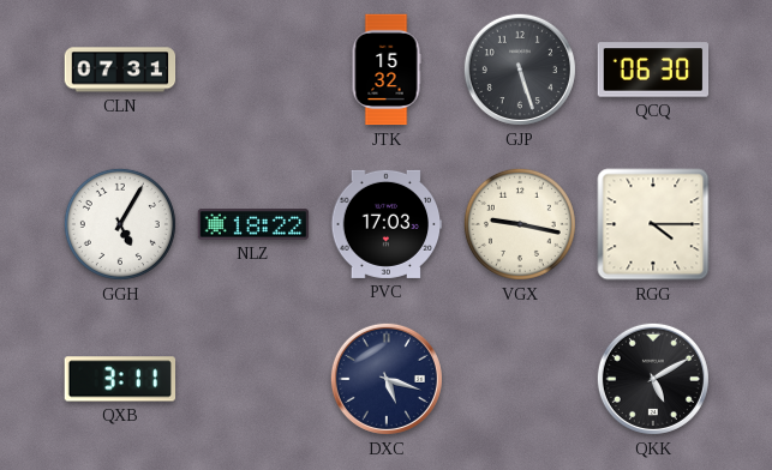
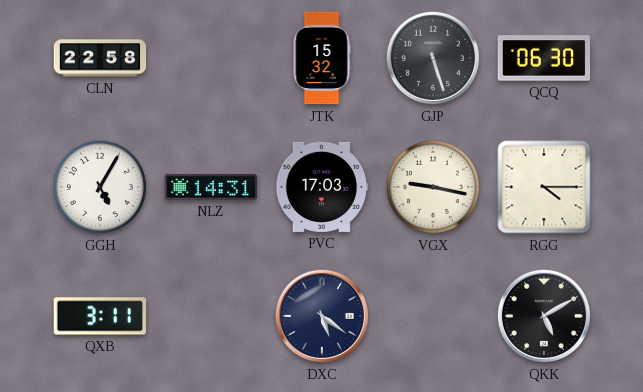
CLN: 07:31 -> 22:58 (100, 58)
NLZ: 18:22 -> 14:31 (211, 187)
DXC: 5:18 -> 5:21 (322, 316)
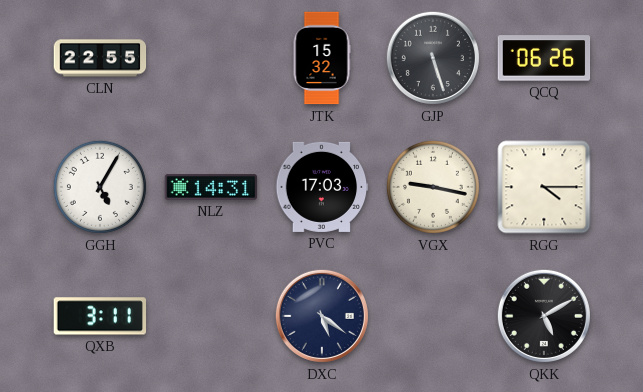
CLN: 22:58 -> 22:55 (100, 58)
QCQ: 06:30 -> 06:26 (544, 58)
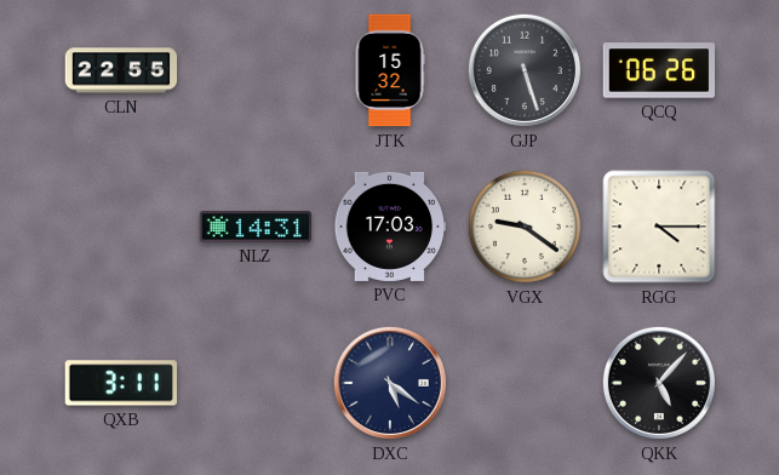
GGH: 5:05 -> none (100, 187)
VGX: 9:17 -> 9:21 (525, 227)
QKK: 5:10 -> 5:07 (659, 383)
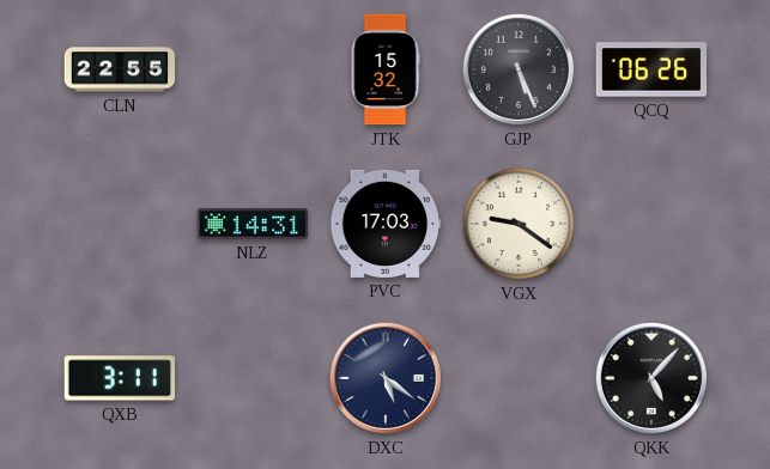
GJP: 5:27 -> 5:26 (519, 69)
RGG: 4:15 -> none (659, 227)
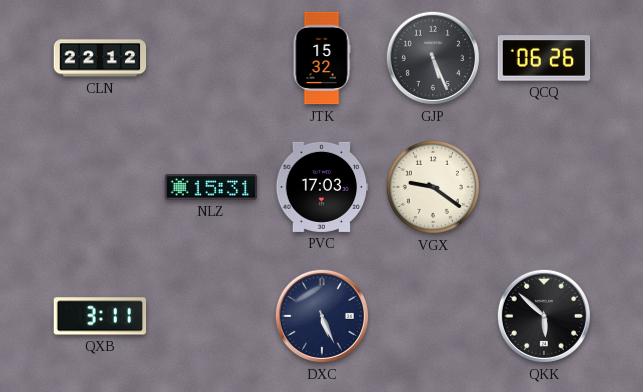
CLN: 22:55 -> 22:12 (100, 58)
NLZ: 14:31 -> 15:31 (211, 187)
DXC: 5:21 -> 5:26 (322, 316)
QKK: 5:07 -> 5:52 (544, 316)
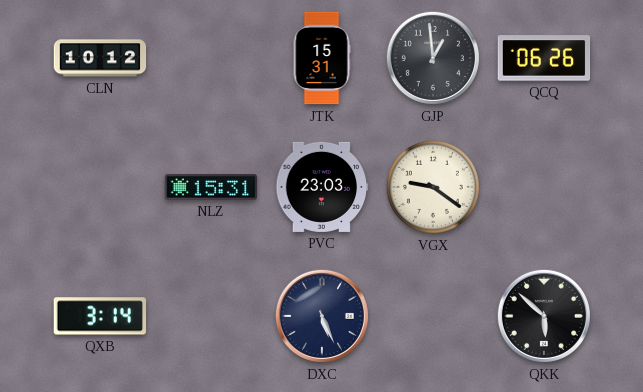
CLN: 22:12 -> 10:12 (100, 58)
JTK: 15:32 -> 15:31 (322, 58)
GJP: 5:26 -> 12:59 (433, 58)
PVC: 17:03 -> 23:03 (322, 187)
QXB: 3:11 -> 3:14 (100, 316)
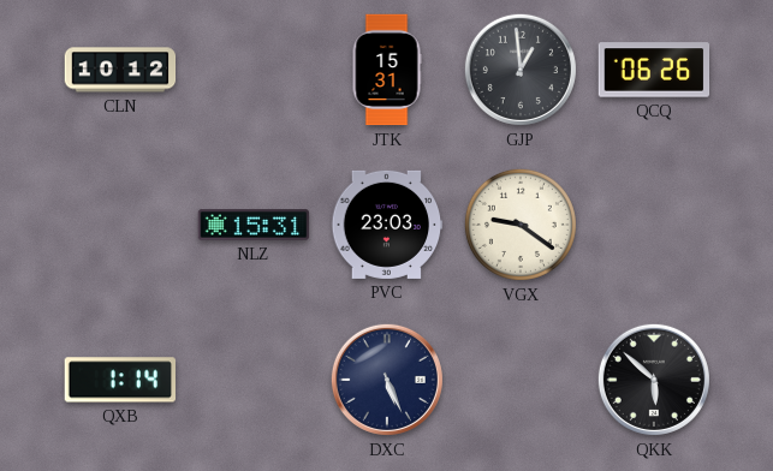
QXB: 3:14 -> 1:14 (120, 380)
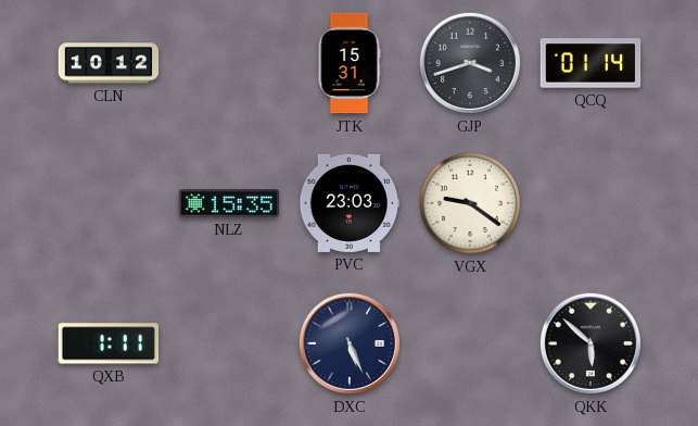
GJP: 12:59 -> 3:42 (470, 63)
QCQ: 06:26 -> 01:14 (591, 63)
NLZ: 15:31 -> 15:35 (229, 203)
QXB: 1:14 -> 1:11 (109, 343)
